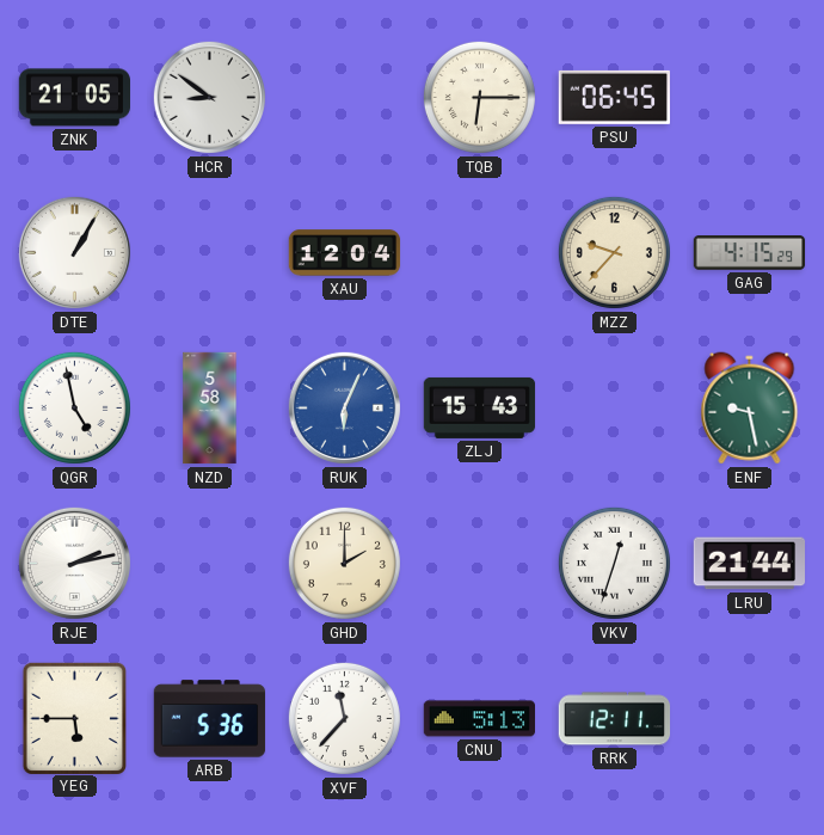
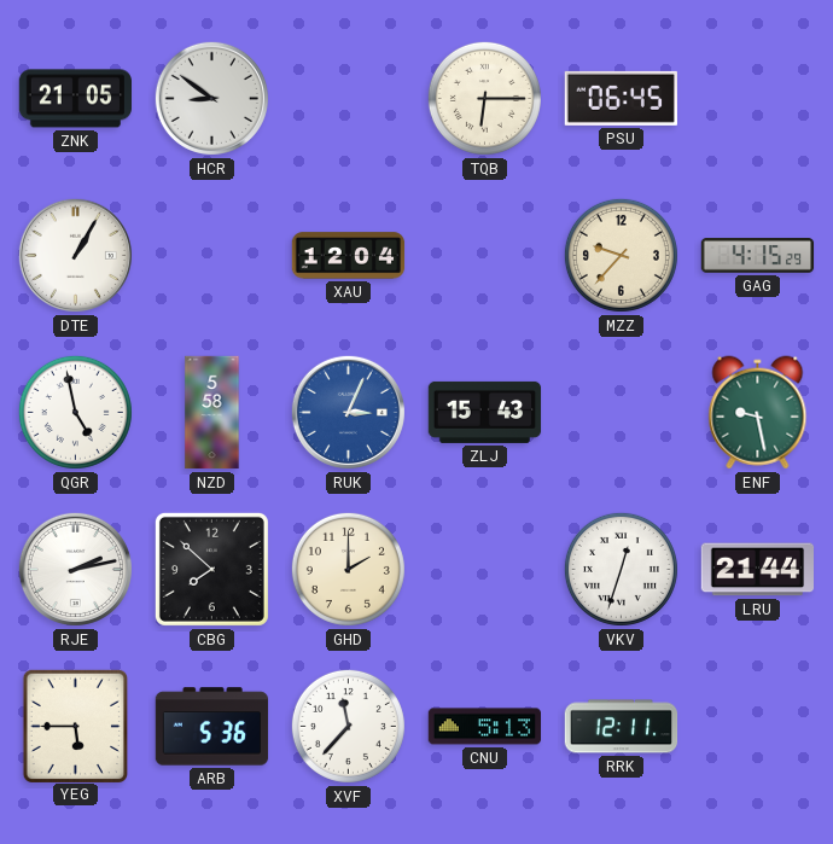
RUK: 6:04 -> 3:04 (348, 412)
CBG: none -> 7:52 (211, 569)
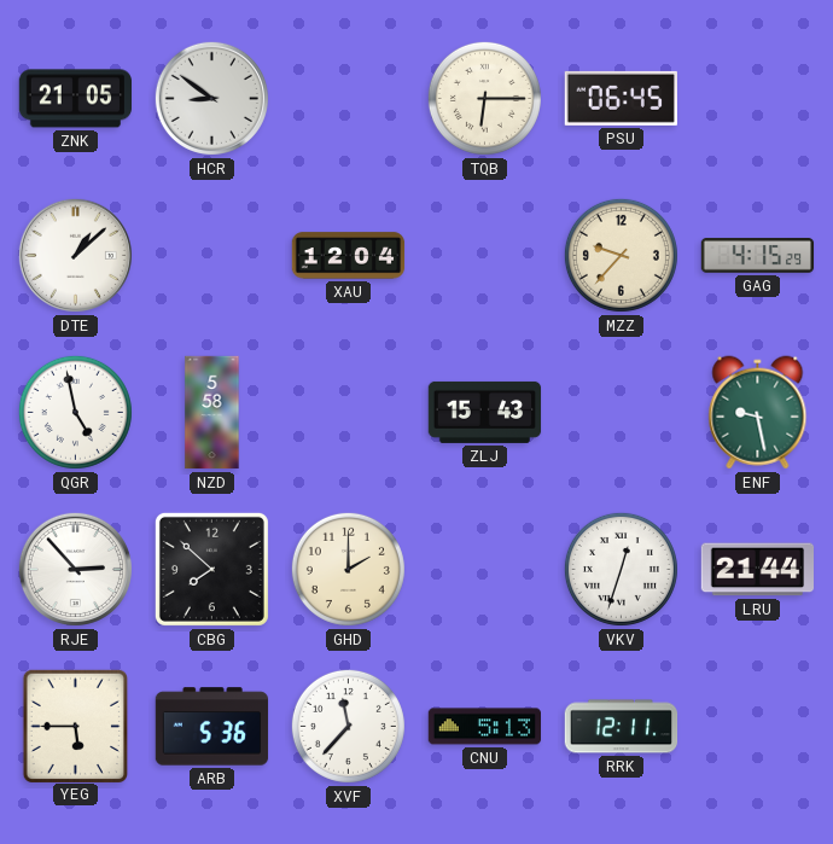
DTE: 1:05 -> 1:08 (75, 255)
RUK: 3:04 -> none (348, 412)
RJE: 2:13 -> 2:53 (75, 569)
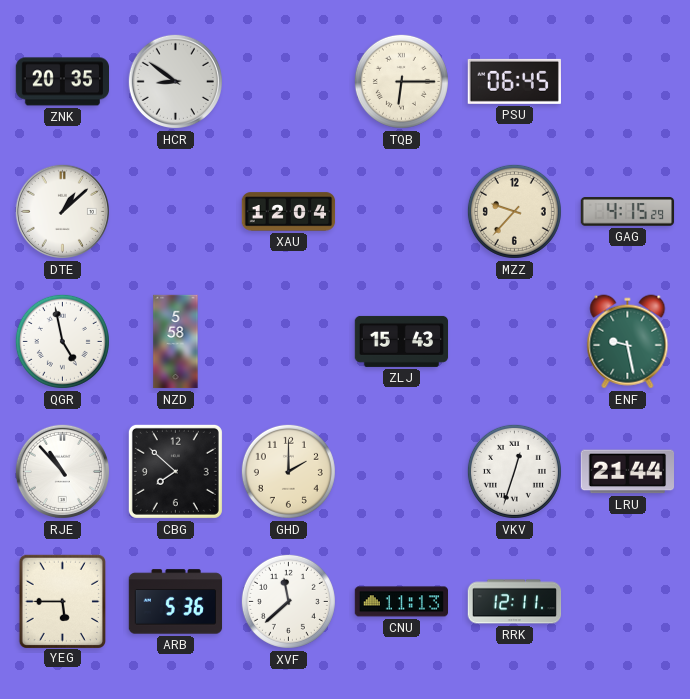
ZNK: 21:05 -> 20:35 (63, 82)
RJE: 2:53 -> 10:53 (62, 471)
XVF: 11:37 -> 11:38 (288, 601)
CNU: 5:13 -> 11:13 (401, 602)
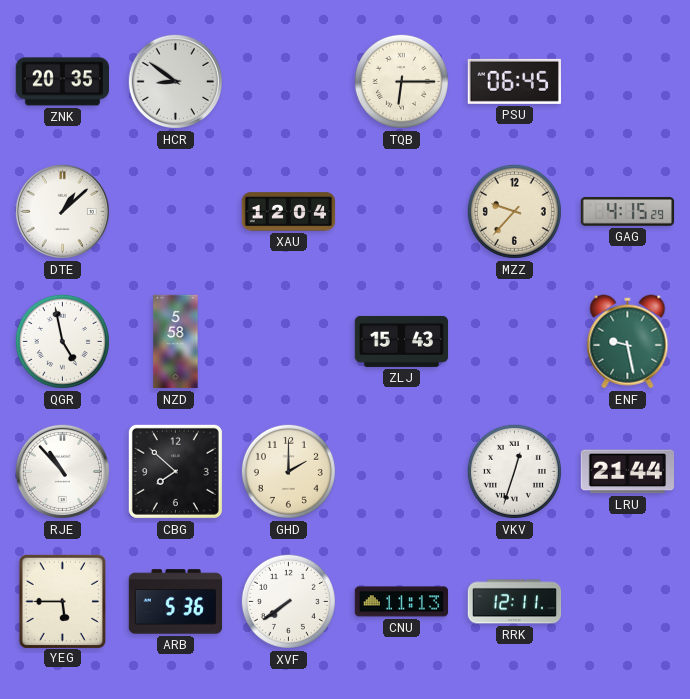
XVF: 11:38 -> 7:39 (288, 601)
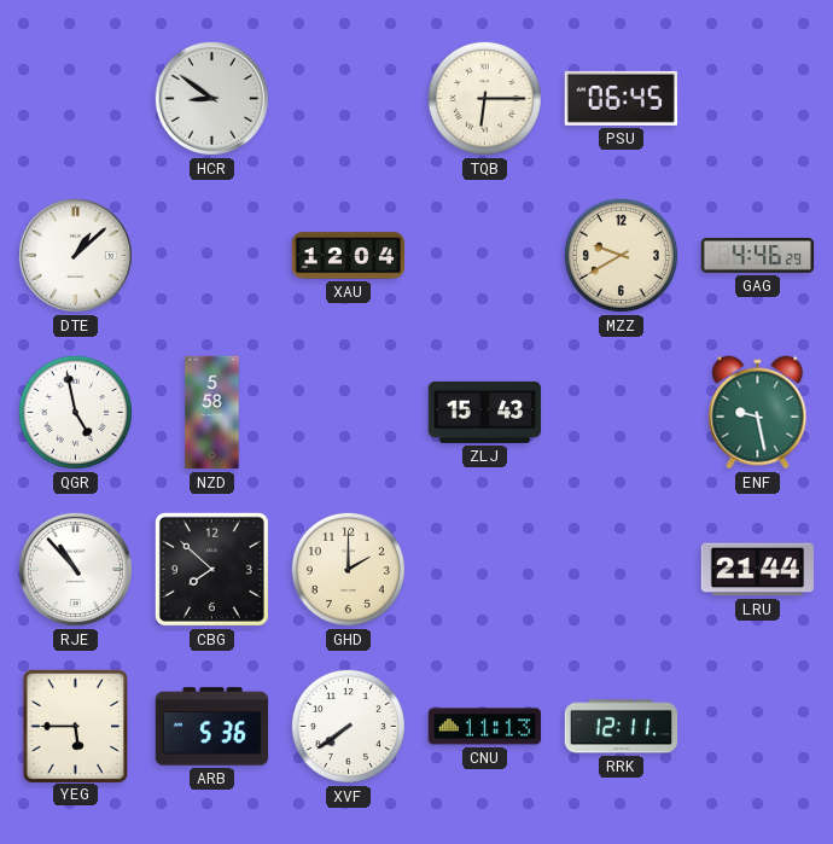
ZNK: 20:35 -> none (63, 82)
MZZ: 9:37 -> 9:40 (621, 255)
GAG: 4:15 -> 4:46 (758, 256)
VKV: 12:33 -> none (514, 471)
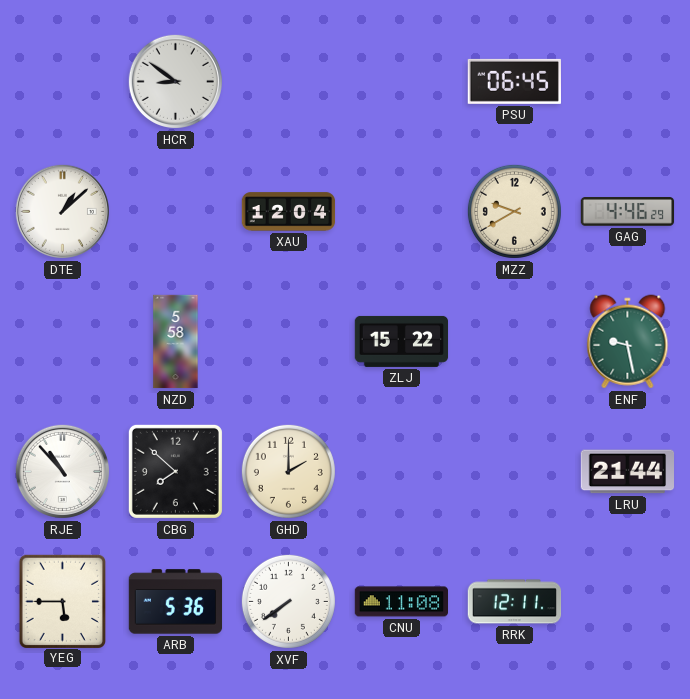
TQB: 6:15 -> none (484, 98)
QGR: 4:58 -> none (75, 412)
ZLJ: 15:43 -> 15:22 (402, 341)
CNU: 11:13 -> 11:08 (401, 602)
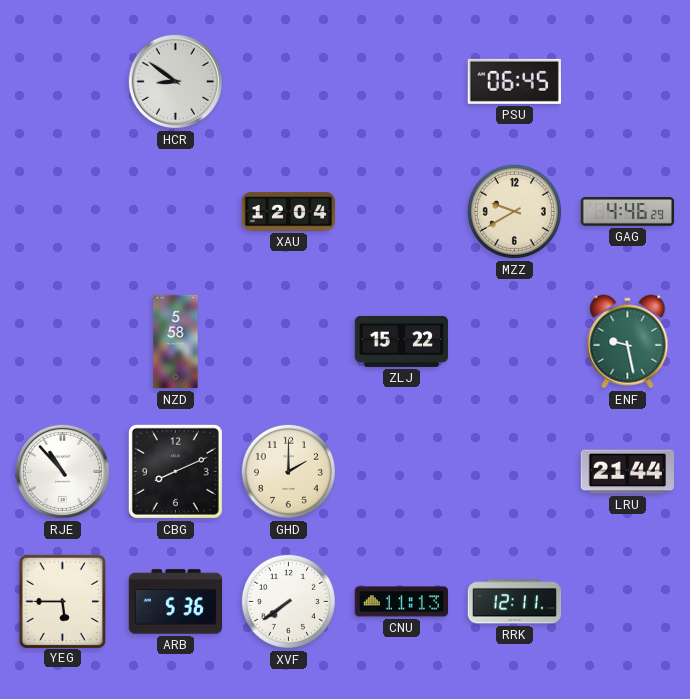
DTE: 1:08 -> none (62, 211)
CBG: 7:52 -> 8:11 (175, 471)
CNU: 11:08 -> 11:13 (401, 602)
